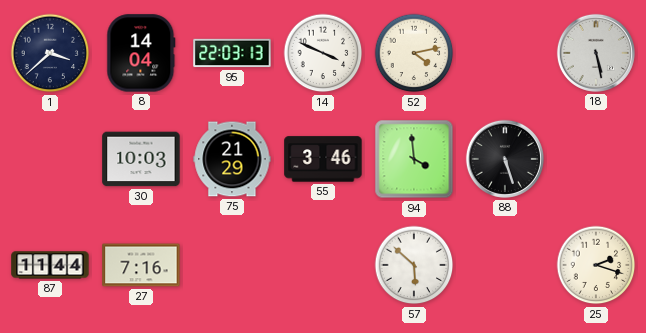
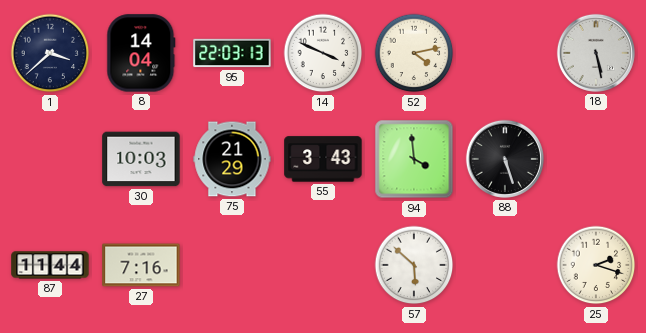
55: 3:46 -> 3:43 (323, 159)
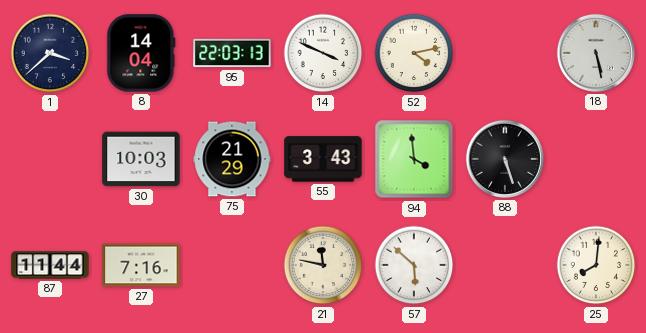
21: none -> 11:47 (323, 265)
25: 2:18 -> 8:01 (596, 265)
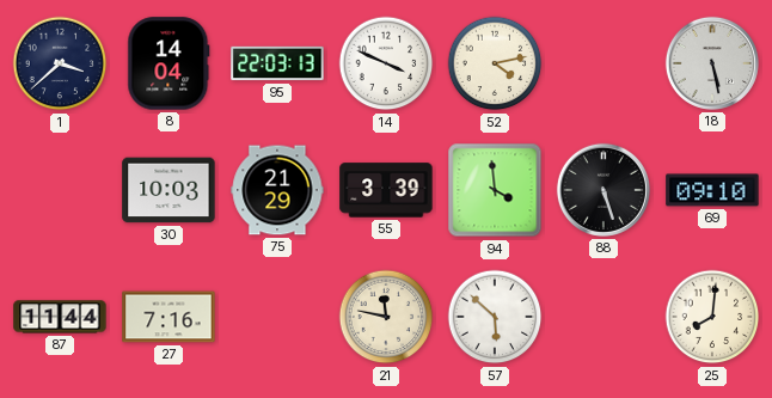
55: 3:43 -> 3:39 (386, 190)
69: none -> 09:10 (712, 190)
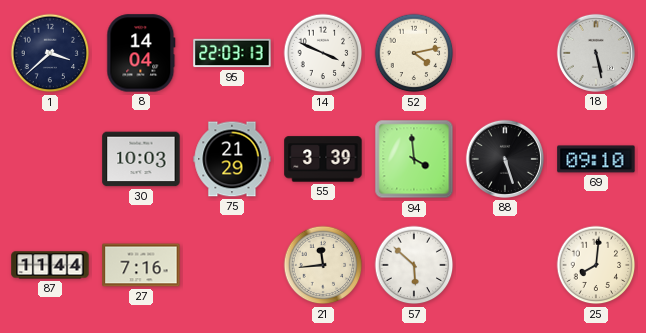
21: 11:47 -> 11:44 (323, 265)
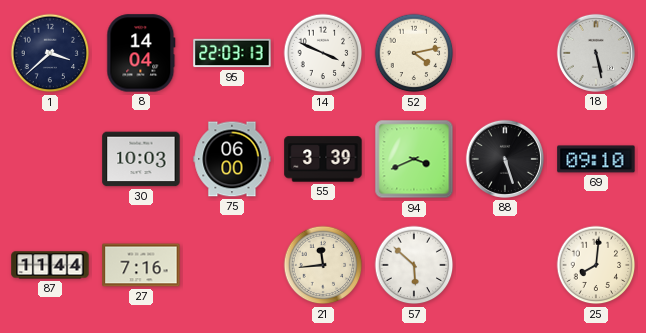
75: 21:29 -> 06:00 (232, 159)
94: 3:59 -> 3:41 (414, 159)
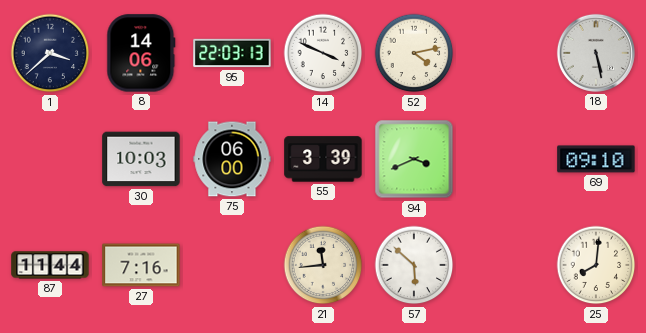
8: 14:04 -> 14:06 (141, 53)
88: 5:27 -> none (505, 159)
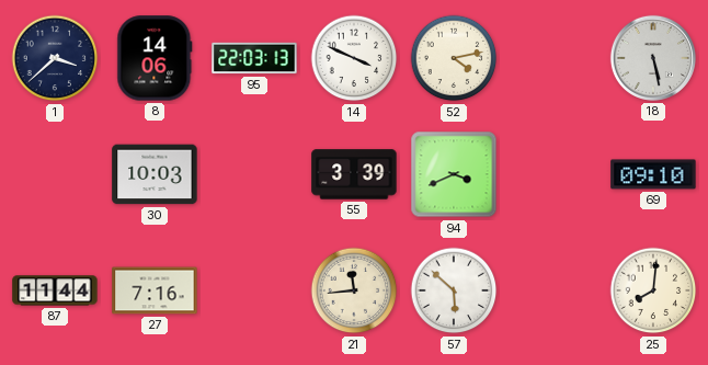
75: 06:00 -> none (232, 159)
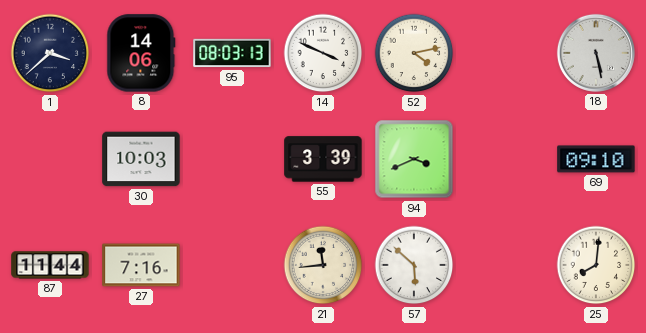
95: 22:03 -> 08:03 (232, 53)
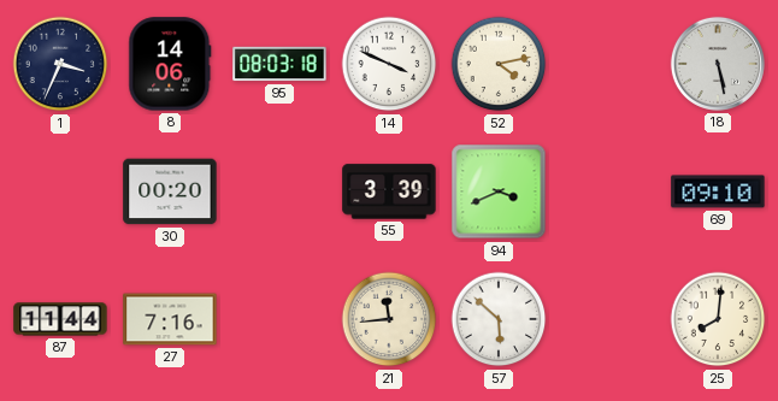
1: 3:38 -> 3:34 (60, 64)
95: 08:03:13 -> 08:03:18 (279, 64)
30: 10:03 -> 00:20 (170, 191)
